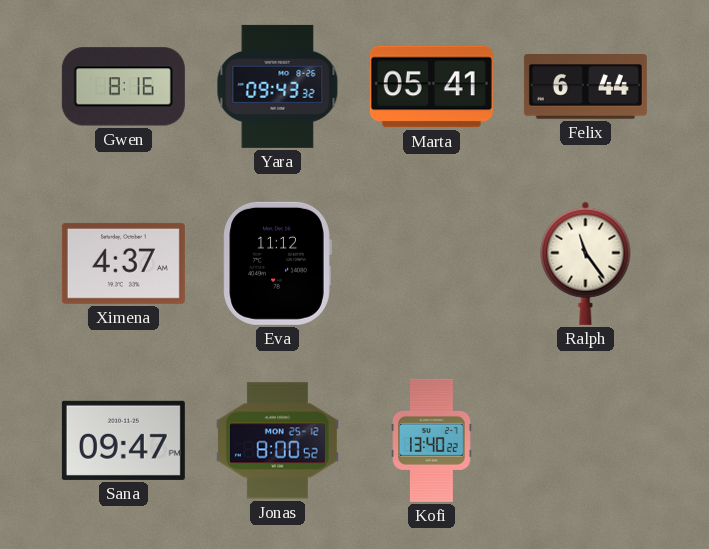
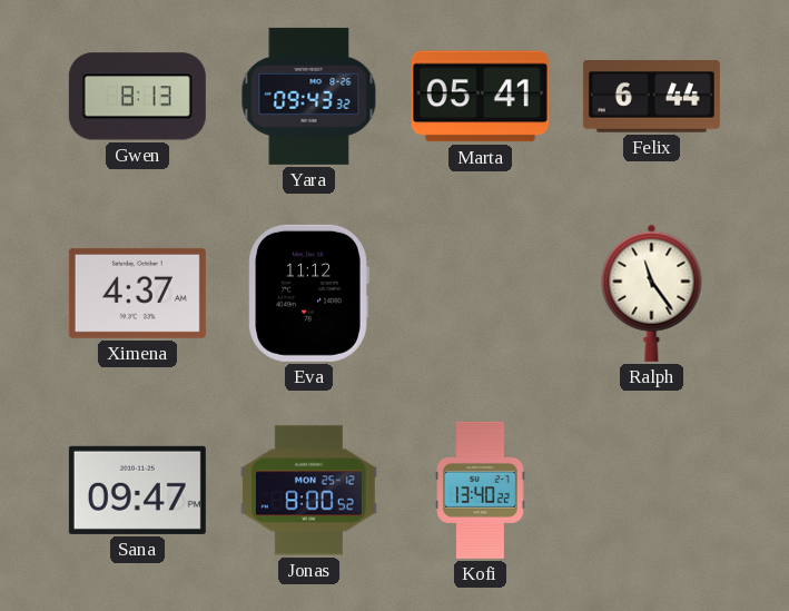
Gwen: 8:16 -> 8:13 (137, 97)
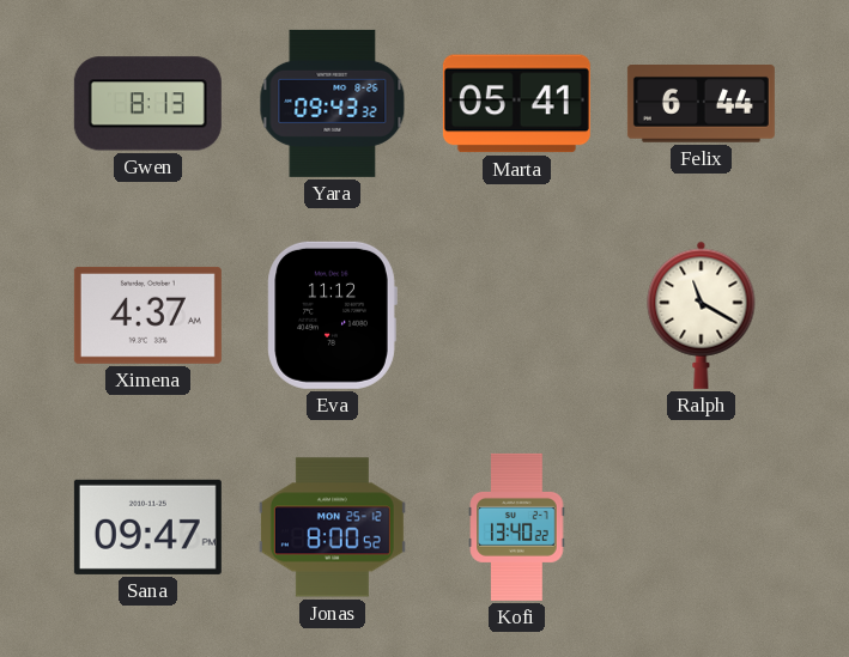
Ralph: 11:24 -> 11:20 (702, 315)
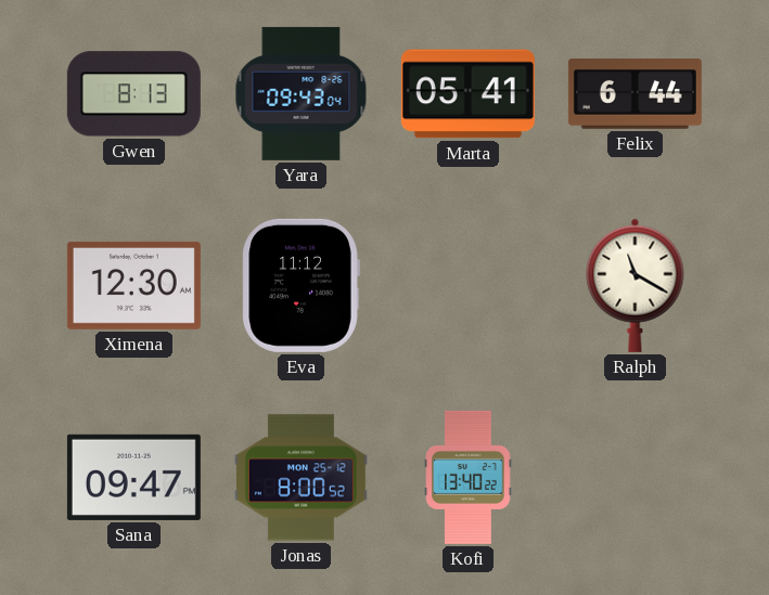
Yara: 09:43:32 -> 09:43:04 (302, 93)
Ximena: 4:37 -> 12:30 (133, 285)
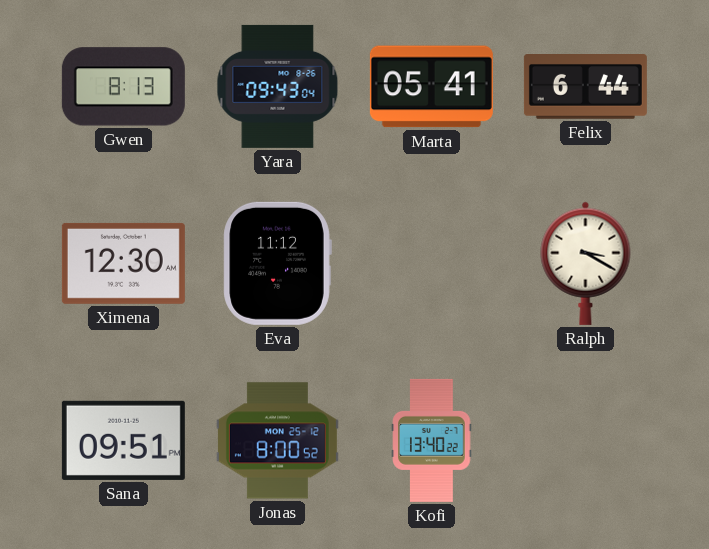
Ralph: 11:20 -> 3:20 (586, 263)
Sana: 09:47 -> 09:51 (123, 440)
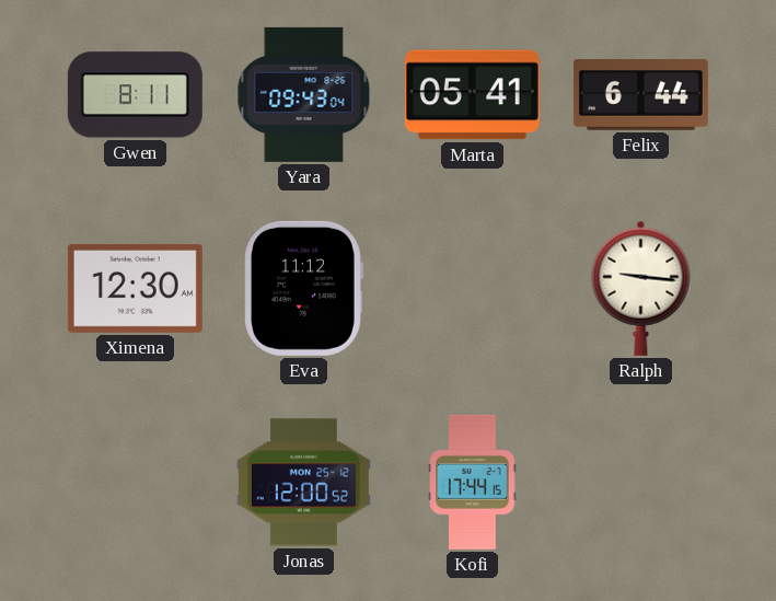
Gwen: 8:13 -> 8:11 (135, 95)
Ralph: 3:20 -> 9:16 (641, 288)
Sana: 09:51 -> none (123, 440)
Jonas: 8:00 -> 12:00 (303, 483)
Kofi: 13:40 -> 17:44 (473, 482)
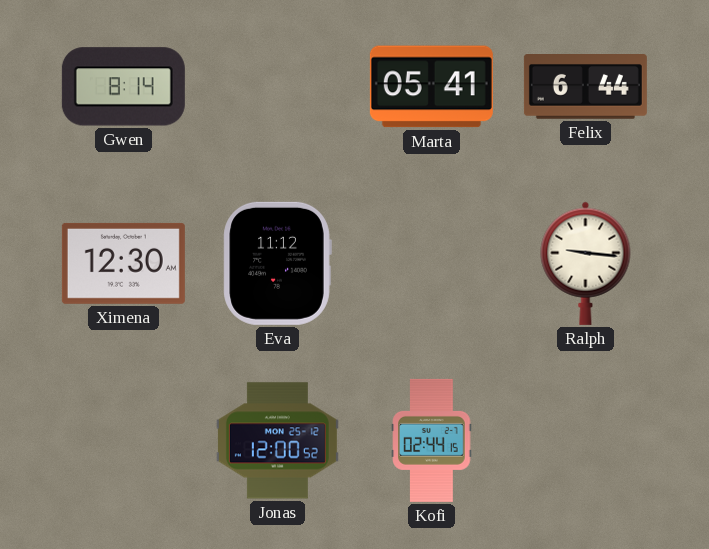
Gwen: 8:11 -> 8:14 (123, 87)
Yara: 09:43 -> none (304, 94)
Kofi: 17:44 -> 02:44 (432, 440)
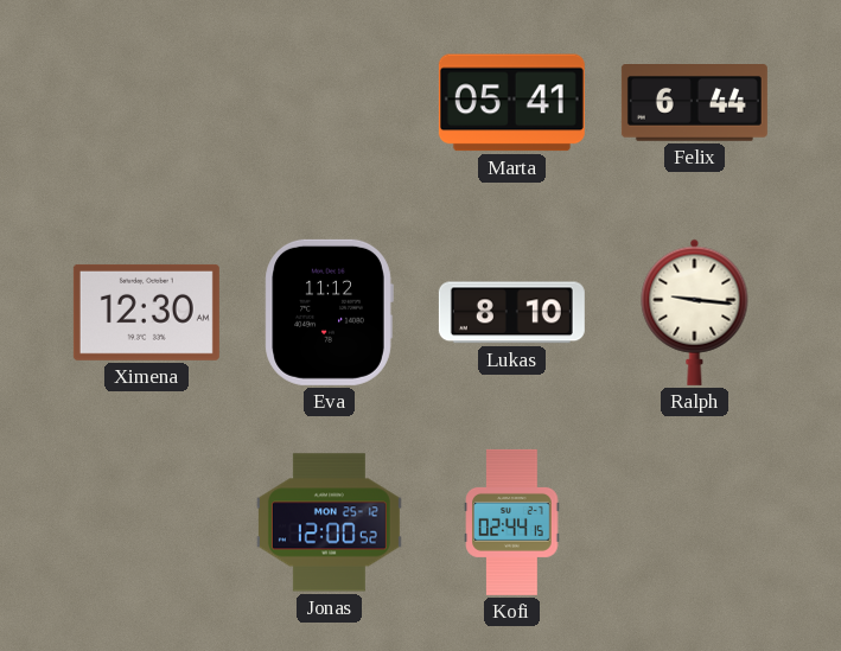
Gwen: 8:14 -> none (123, 87)
Lukas: none -> 8:10 (511, 313)
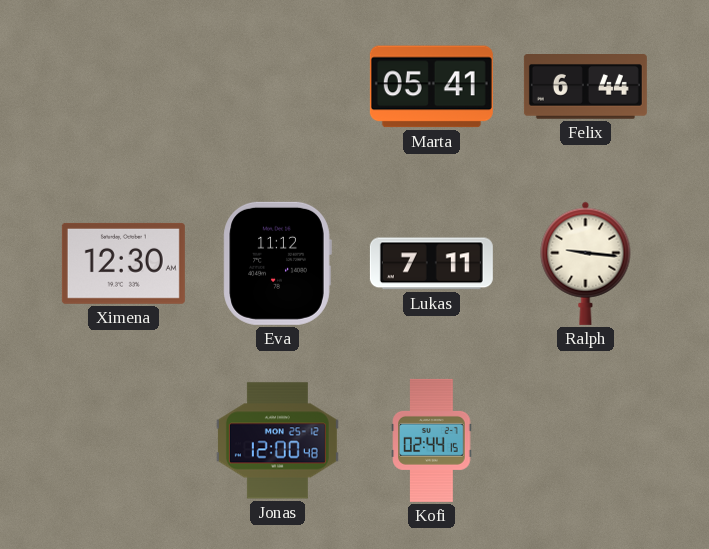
Lukas: 8:10 -> 7:11 (431, 264)
Jonas: 12:00:52 -> 12:00:48 (277, 441)
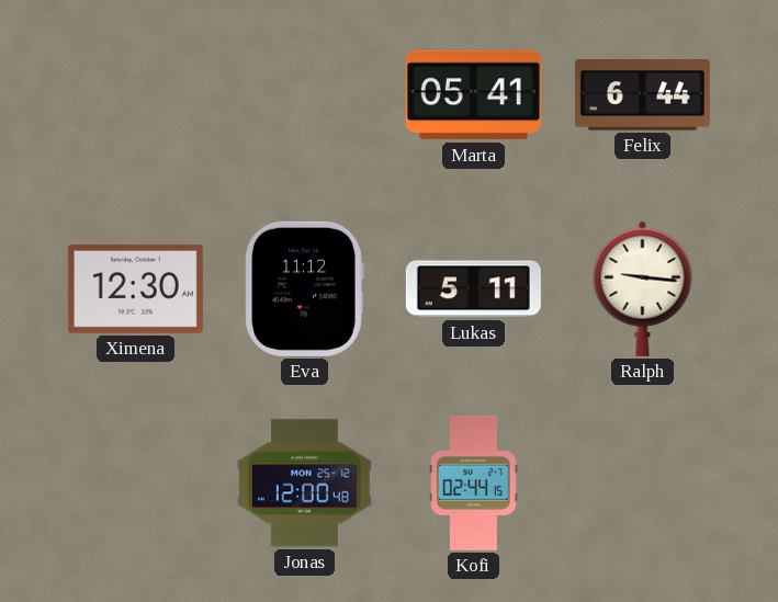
Lukas: 7:11 -> 5:11 (473, 289)
